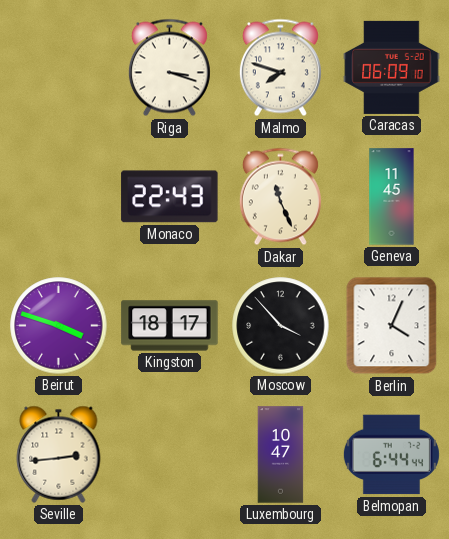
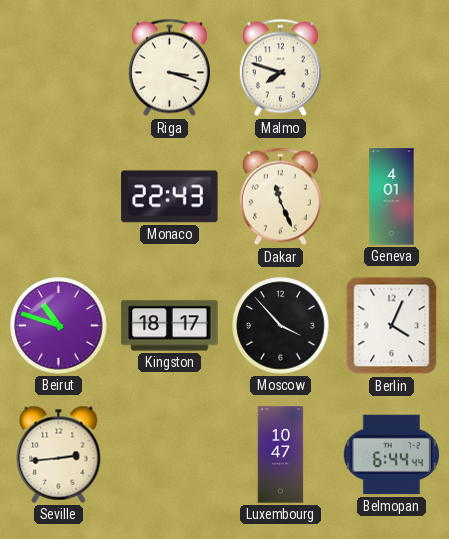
Caracas: 06:09 -> none (392, 67)
Geneva: 11:45 -> 4:01 (392, 197)
Beirut: 3:48 -> 10:48 (59, 326)
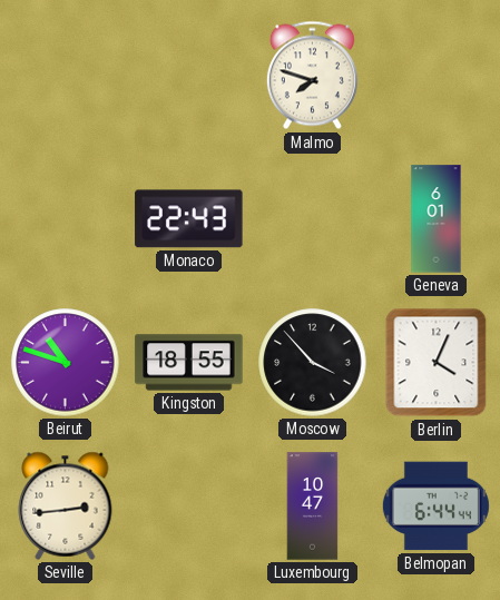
Riga: 3:18 -> none (169, 68)
Dakar: 11:26 -> none (280, 197)
Geneva: 4:01 -> 6:01 (437, 219)
Kingston: 18:17 -> 18:55 (189, 363)
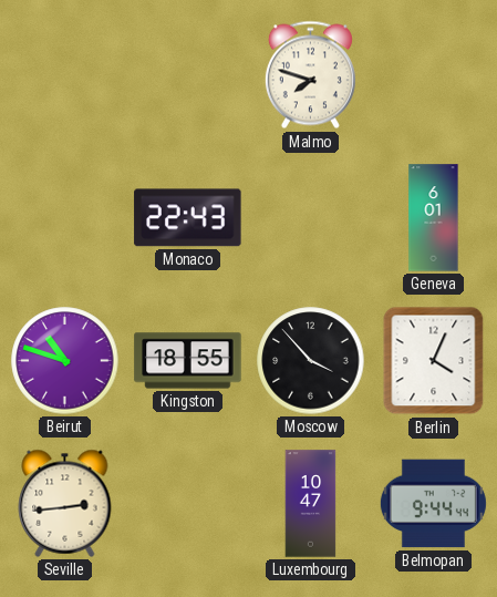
Belmopan: 6:44 -> 9:44 (433, 504)
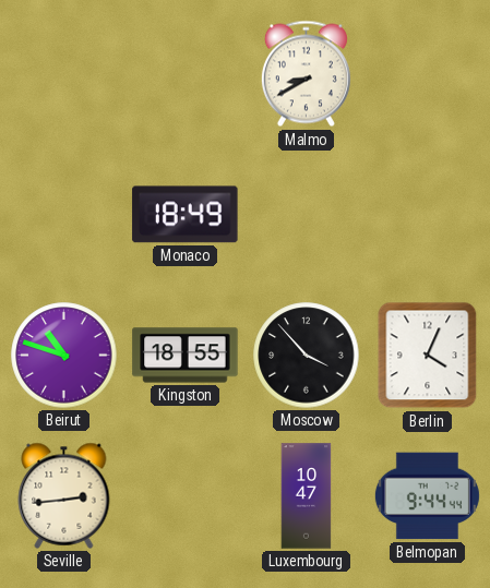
Malmo: 7:48 -> 8:40 (306, 74)
Monaco: 22:43 -> 18:49 (186, 215)
Geneva: 6:01 -> none (434, 218)
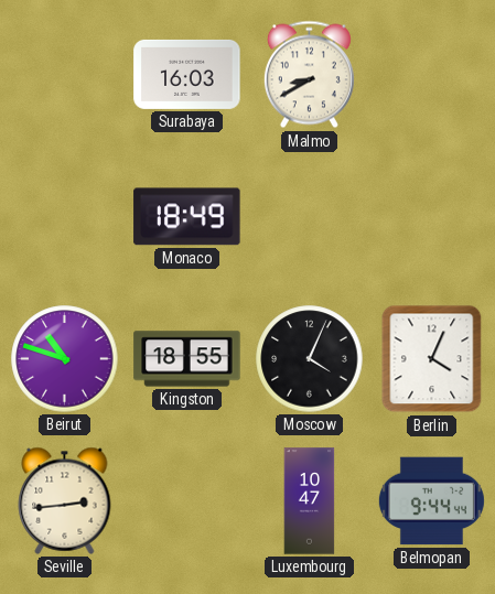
Surabaya: none -> 16:03 (187, 74)
Moscow: 3:53 -> 4:04 (310, 359)
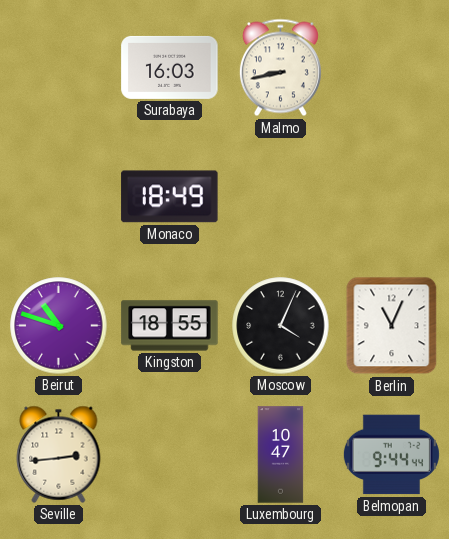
Malmo: 8:40 -> 8:43 (280, 68)
Berlin: 4:04 -> 11:04 (392, 326)
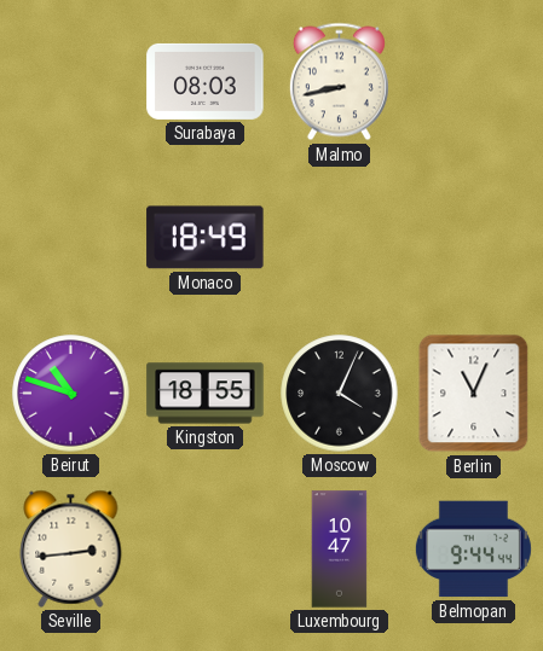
Surabaya: 16:03 -> 08:03 (206, 81)
